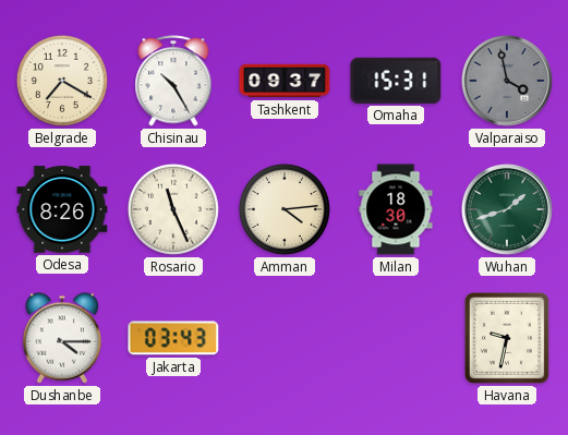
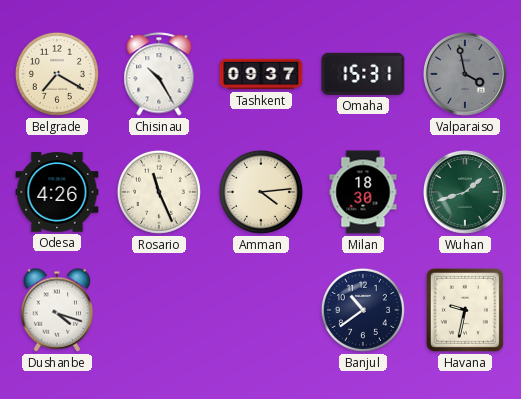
Odesa: 8:26 -> 4:26 (57, 192)
Dushanbe: 4:15 -> 4:18 (57, 310)
Jakarta: 03:43 -> none (173, 338)
Banjul: none -> 10:39 (363, 310)
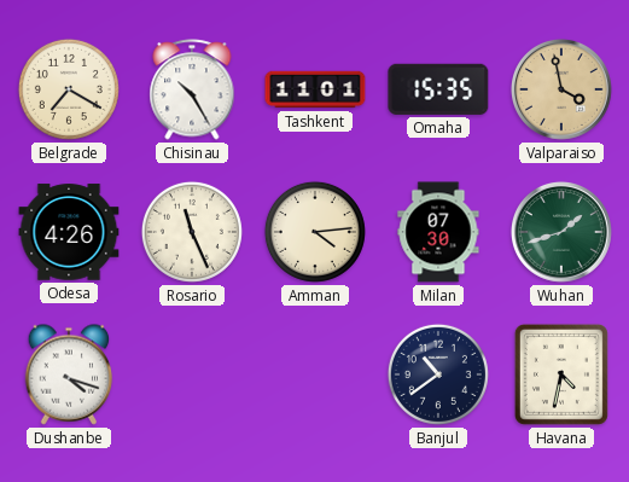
Tashkent: 09:37 -> 11:01 (315, 89)
Omaha: 15:31 -> 15:35 (438, 89)
Valparaiso dial: grey -> champagne (561, 89)
Milan: 18:30 -> 07:30 (438, 232)
Havana: 9:32 -> 4:32 (561, 374)
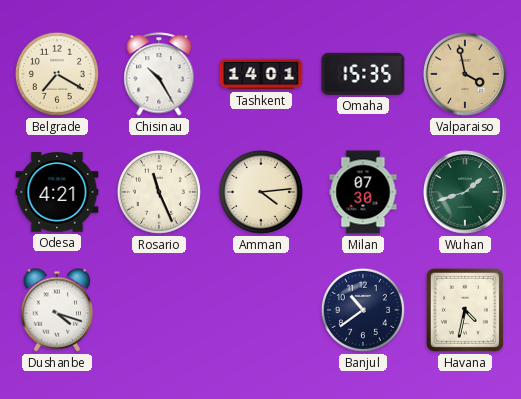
Tashkent: 11:01 -> 14:01 (261, 74)
Odesa: 4:26 -> 4:21 (57, 192)
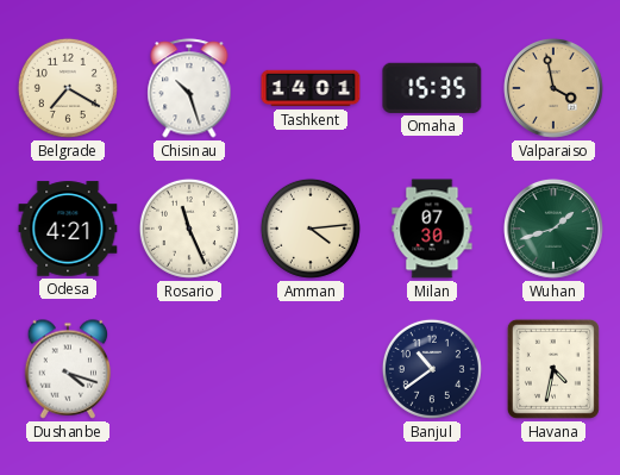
Chisinau: 10:25 -> 10:27 (189, 88)
